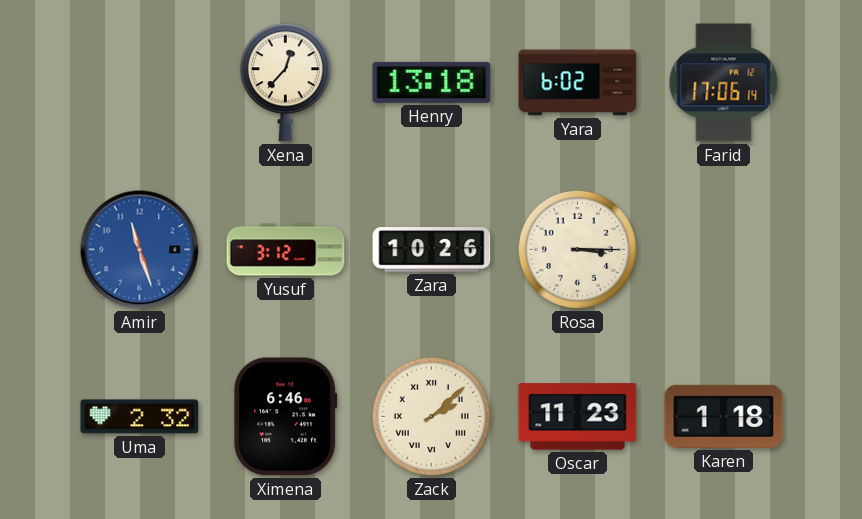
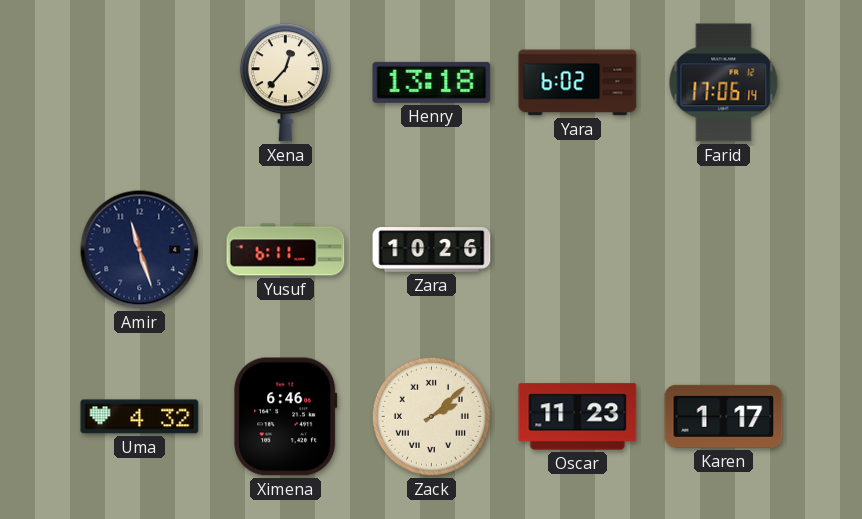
Amir dial: blue -> navy (140, 250)
Yusuf: 3:12 -> 6:11 (286, 250)
Rosa: 3:15 -> none (577, 249)
Uma: 2:32 -> 4:32 (140, 417)
Karen: 1:18 -> 1:17 (724, 416)
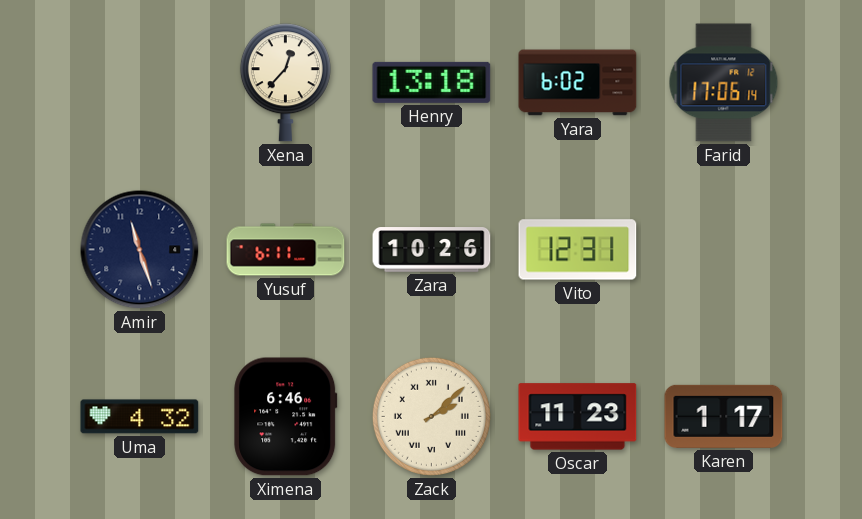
Vito: none -> 12:31 (578, 250)
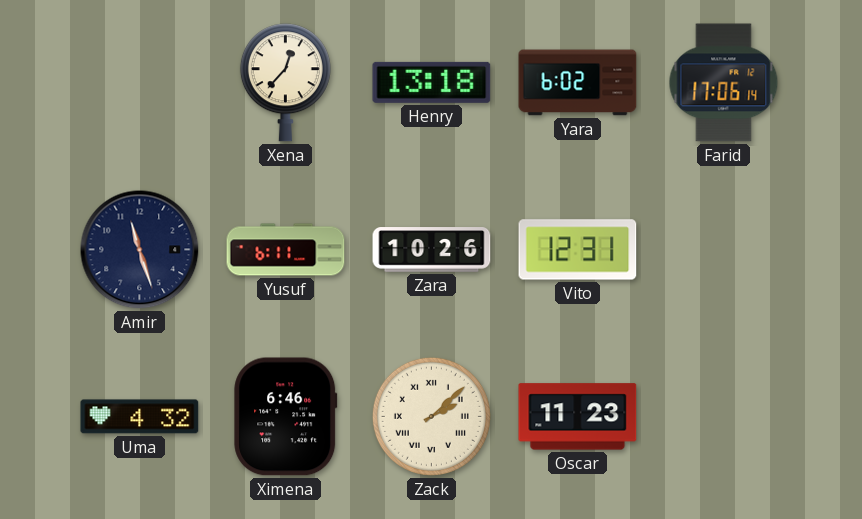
Karen: 1:17 -> none (724, 416)
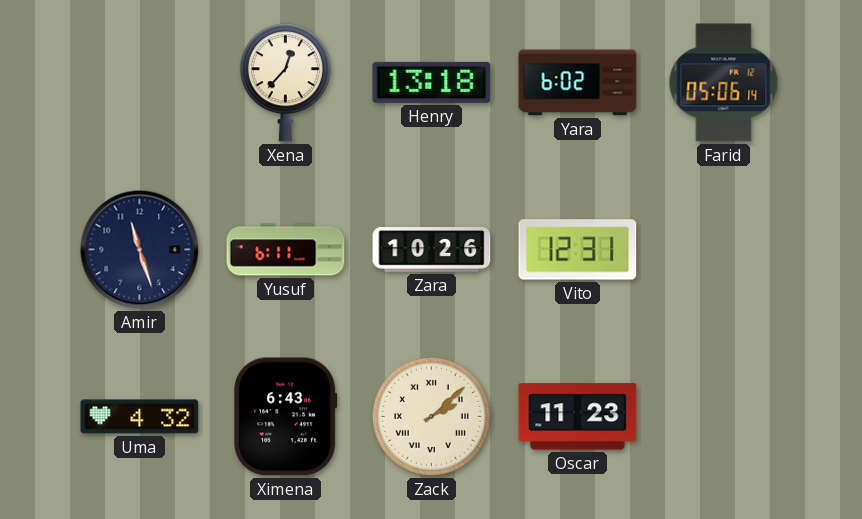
Farid: 17:06 -> 05:06 (724, 83)
Ximena: 6:46 -> 6:43 (286, 417)
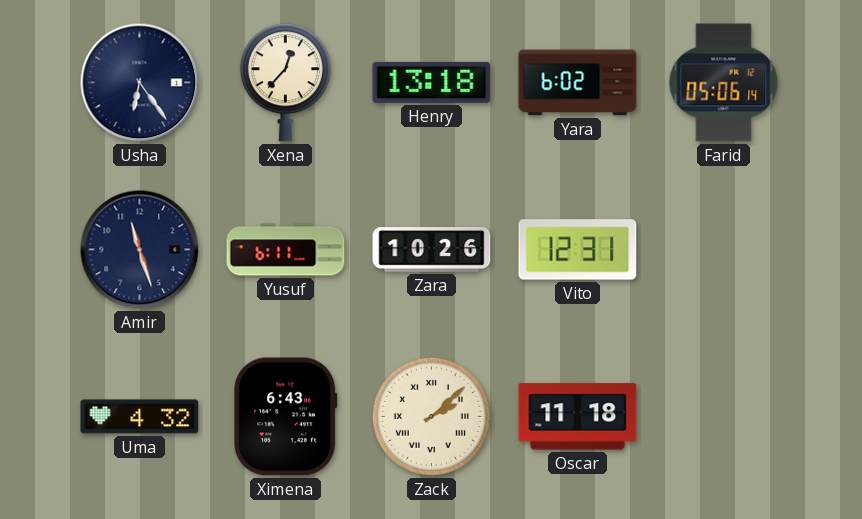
Usha: none -> 6:24 (140, 83)
Oscar: 11:23 -> 11:18 (578, 417)
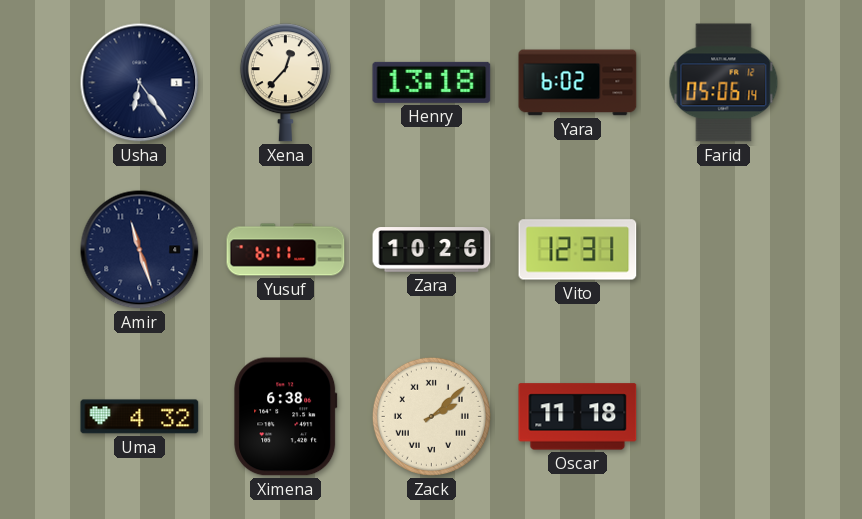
Ximena: 6:43 -> 6:38 (286, 417)
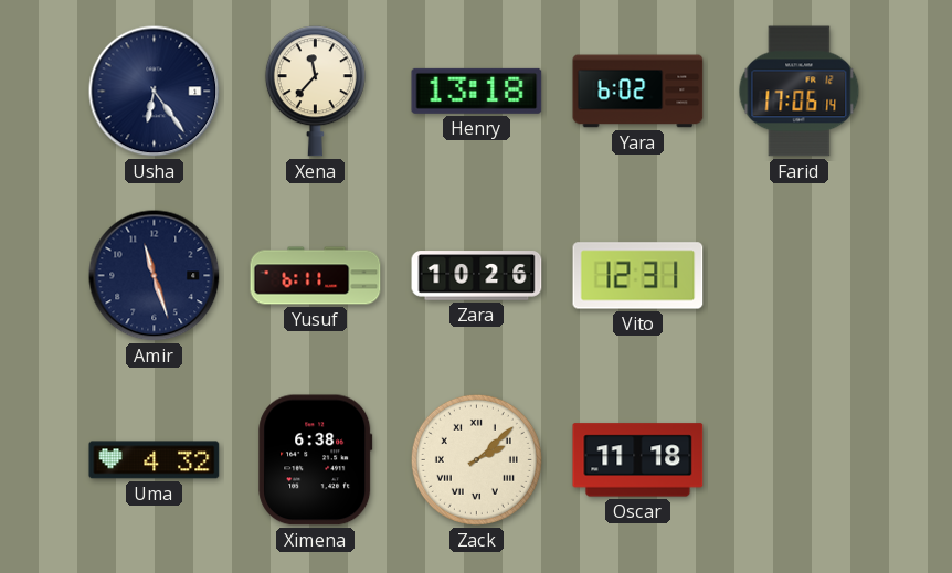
Xena: 12:37 -> 11:37 (315, 92)
Farid: 05:06 -> 17:06 (800, 92)
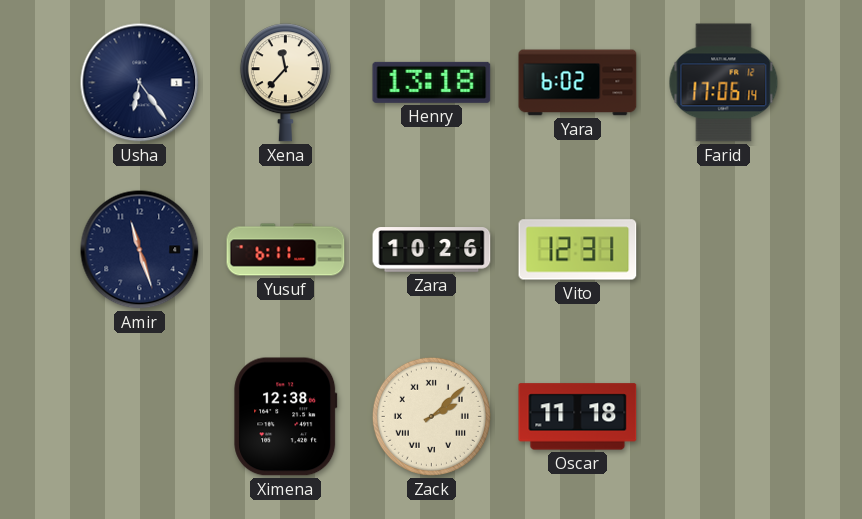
Uma: 4:32 -> none (155, 460)
Ximena: 6:38 -> 12:38 (286, 417)
